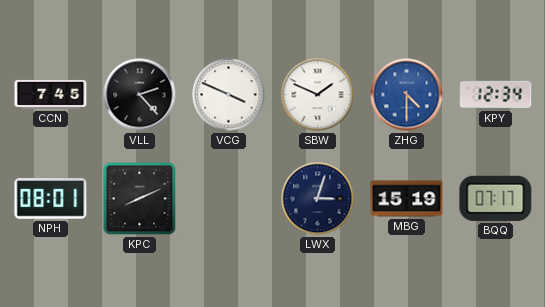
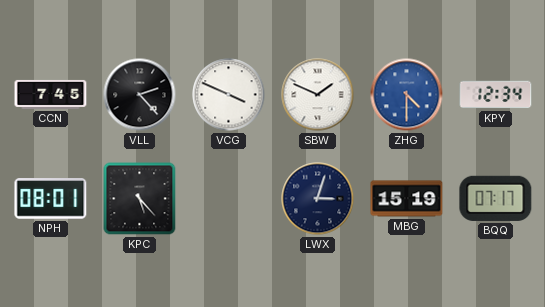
KPC: 8:11 -> 5:23 (140, 199)
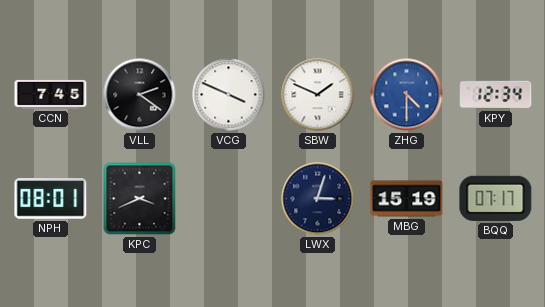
VLL: 2:23 -> 2:21 (140, 95)
KPC: 5:23 -> 3:41 (140, 199)
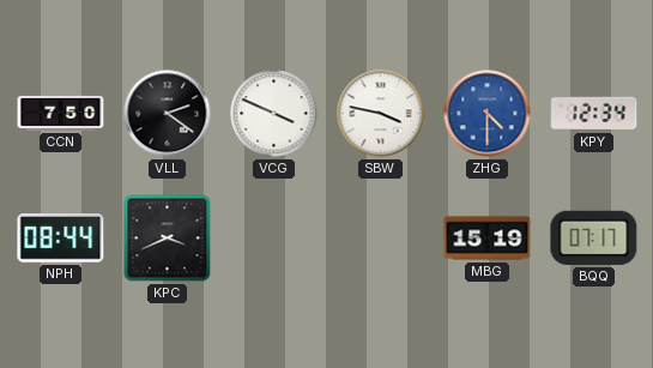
CCN: 7:45 -> 7:50 (61, 113)
SBW: 1:49 -> 3:47 (381, 114)
NPH: 08:01 -> 08:44 (61, 239)
LWX: 3:03 -> none (318, 199)
